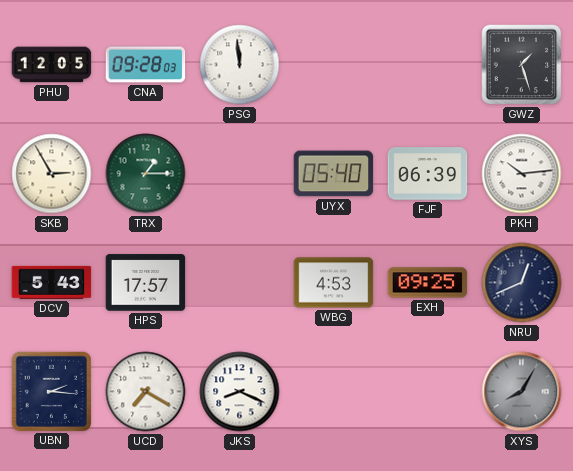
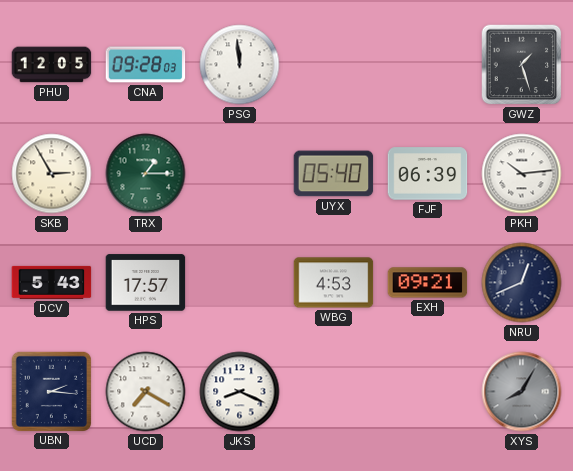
EXH: 09:25 -> 09:21 (428, 283)
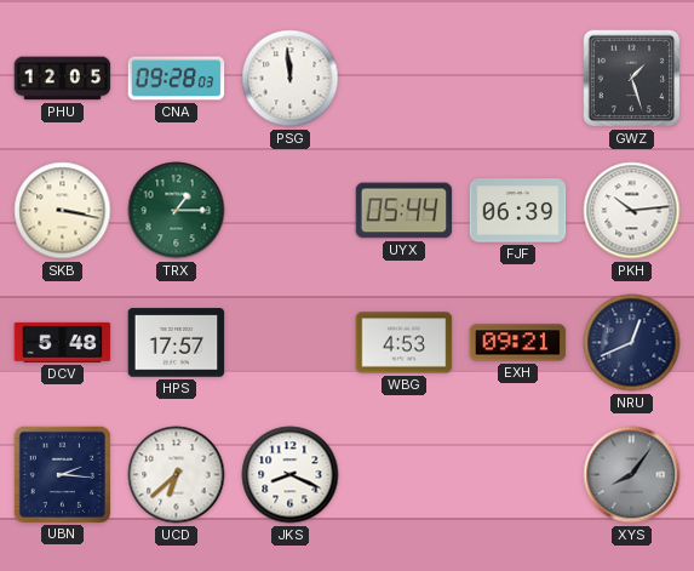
SKB: 2:55 -> 3:17 (63, 211)
UYX: 05:40 -> 05:44 (405, 211)
DCV: 5:43 -> 5:48 (63, 342)
UCD: 7:20 -> 6:38 (177, 475)
XYS: 8:05 -> 8:06 (632, 475)
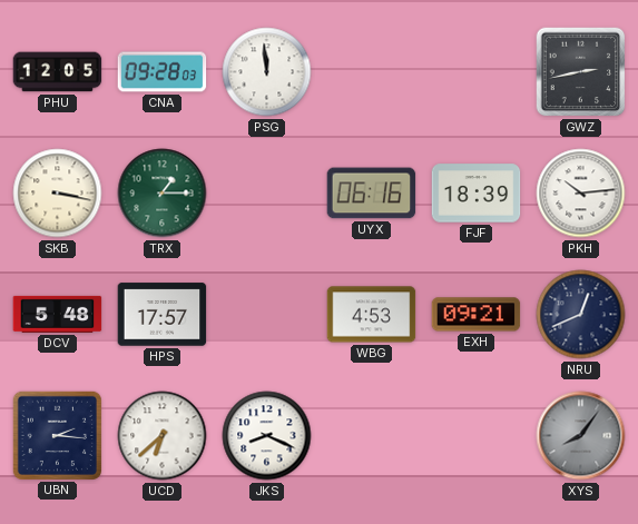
GWZ: 1:27 -> 2:43 (581, 72)
UYX: 05:44 -> 06:16 (372, 194)
FJF: 06:39 -> 18:39 (477, 194)
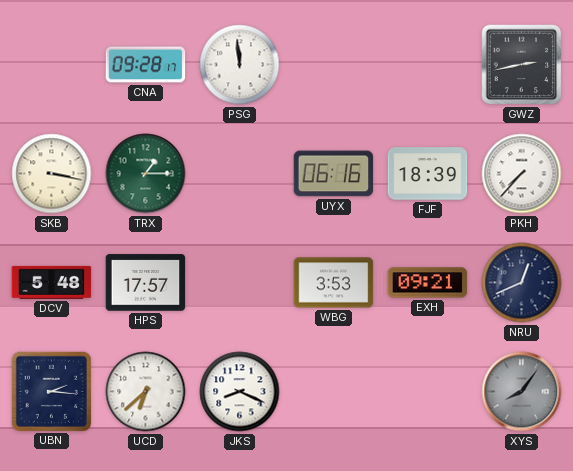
PHU: 12:05 -> none (58, 72)
CNA: 09:28:03 -> 09:28:17 (146, 65)
PKH: 10:14 -> 7:37 (522, 174)
WBG: 4:53 -> 3:53 (334, 283)
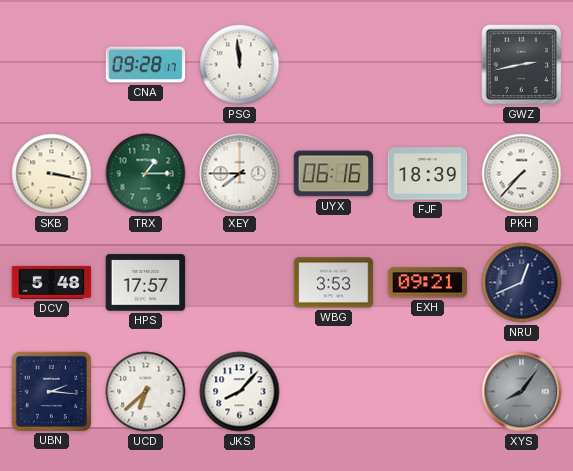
XEY: none -> 7:45 (240, 174)
JKS: 8:19 -> 8:07 (240, 392)
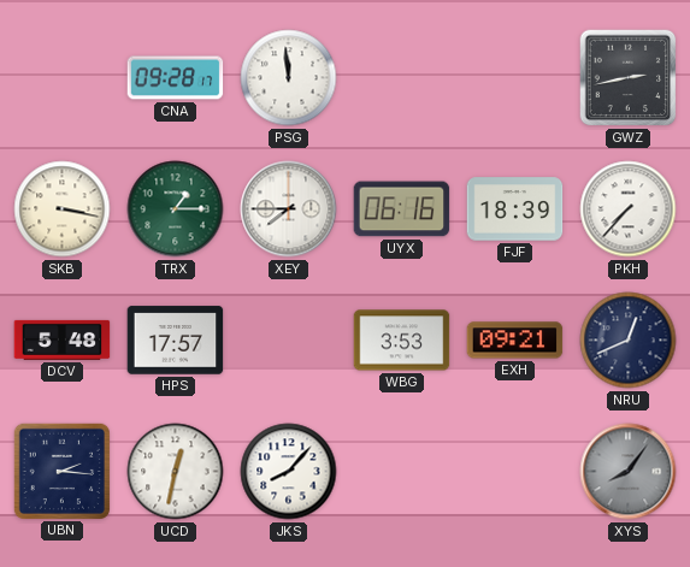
UCD: 6:38 -> 12:32 (176, 472)
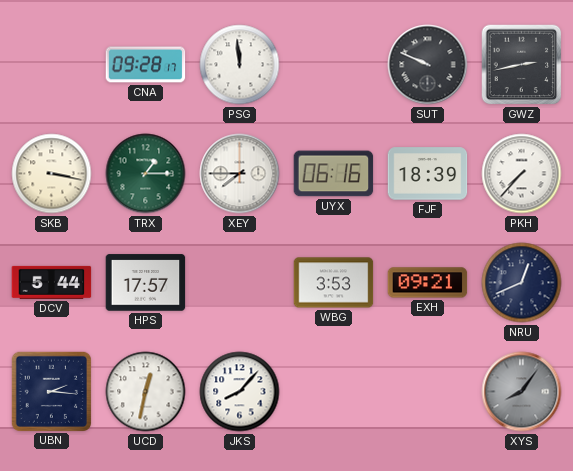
SUT: none -> 9:49 (428, 65)
DCV: 5:48 -> 5:44 (52, 282)
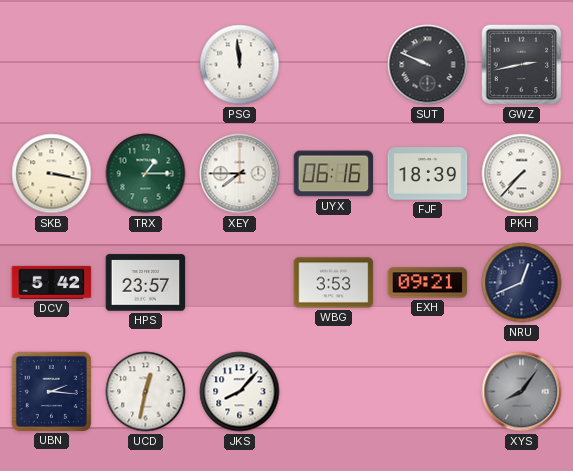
CNA: 09:28 -> none (146, 65)
DCV: 5:44 -> 5:42 (52, 282)
HPS: 17:57 -> 23:57 (146, 283)
